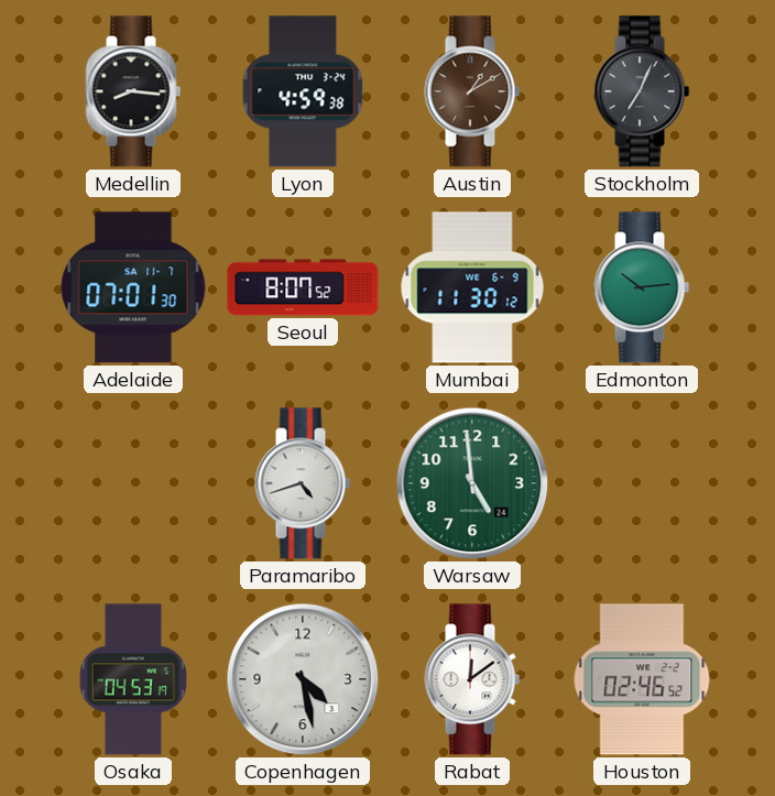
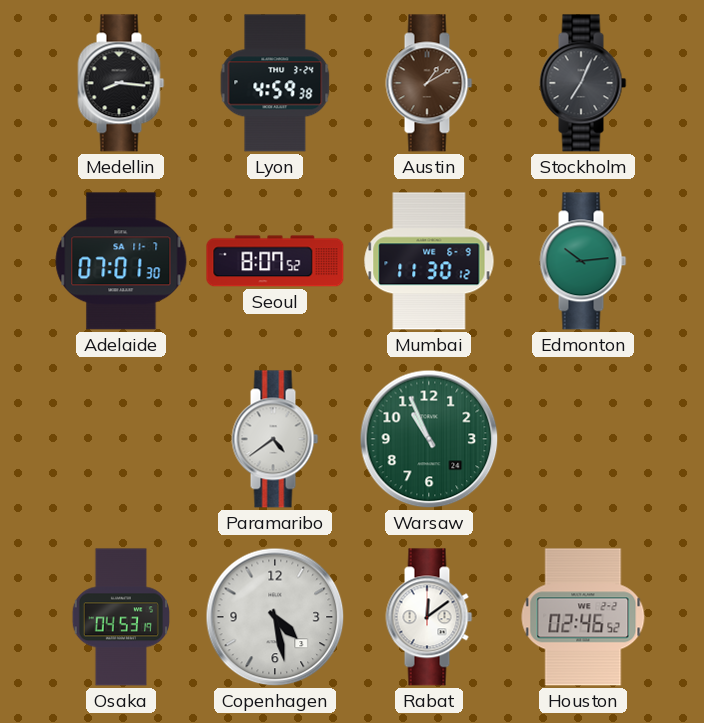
Paramaribo: 4:42 -> 4:39 (275, 439)
Warsaw: 4:59 -> 10:56 (429, 439)
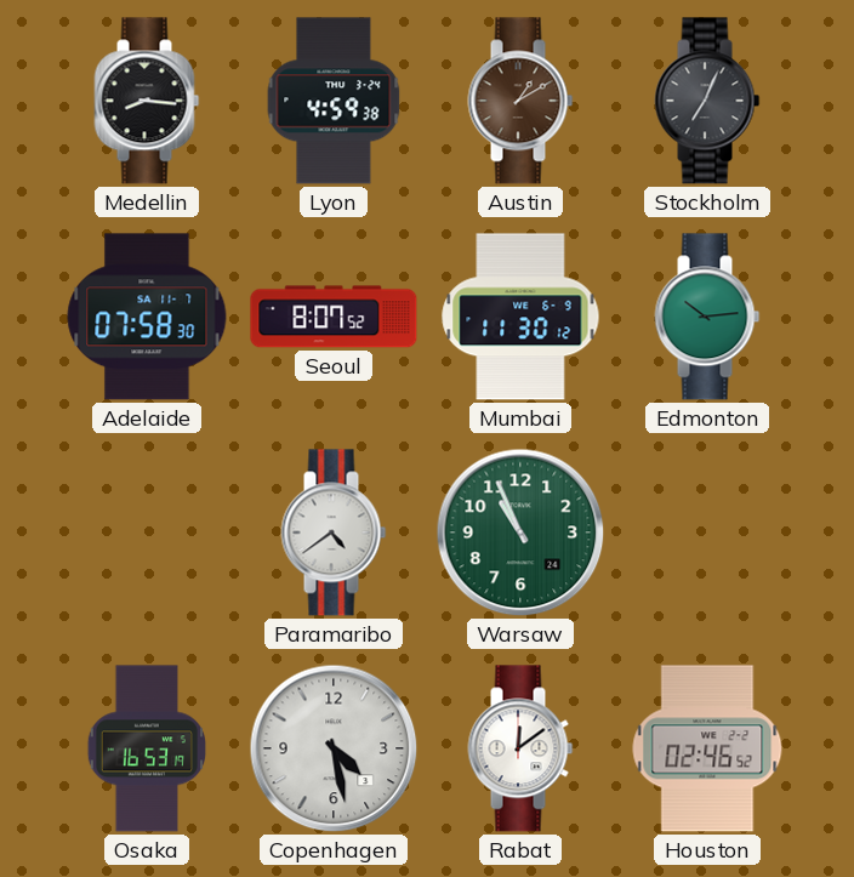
Adelaide: 07:01 -> 07:58 (147, 317)
Osaka: 04:53 -> 16:53 (146, 748)
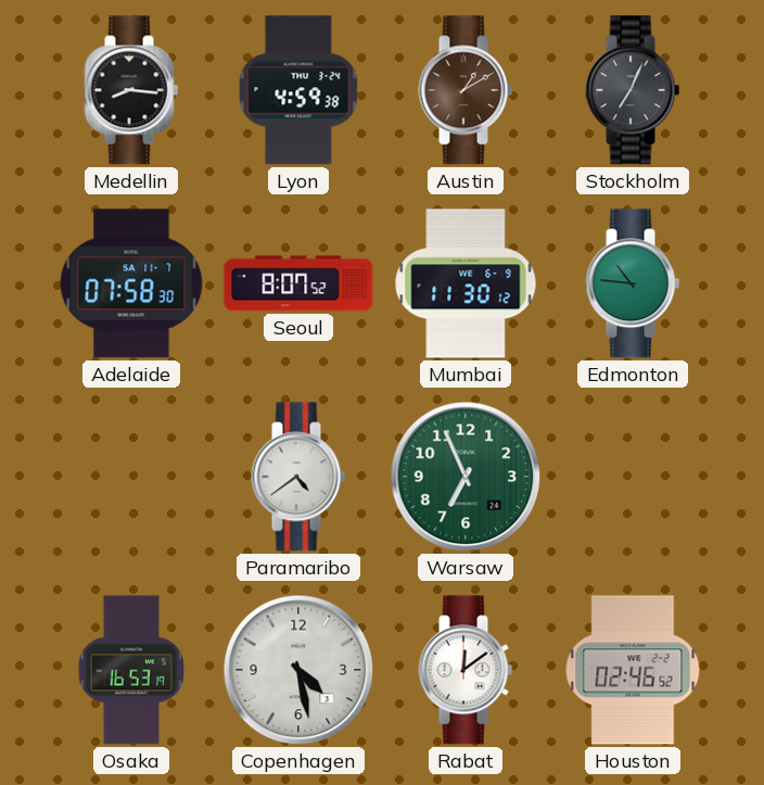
Edmonton: 10:14 -> 10:46 (633, 283)
Warsaw: 10:56 -> 6:56 (466, 477)
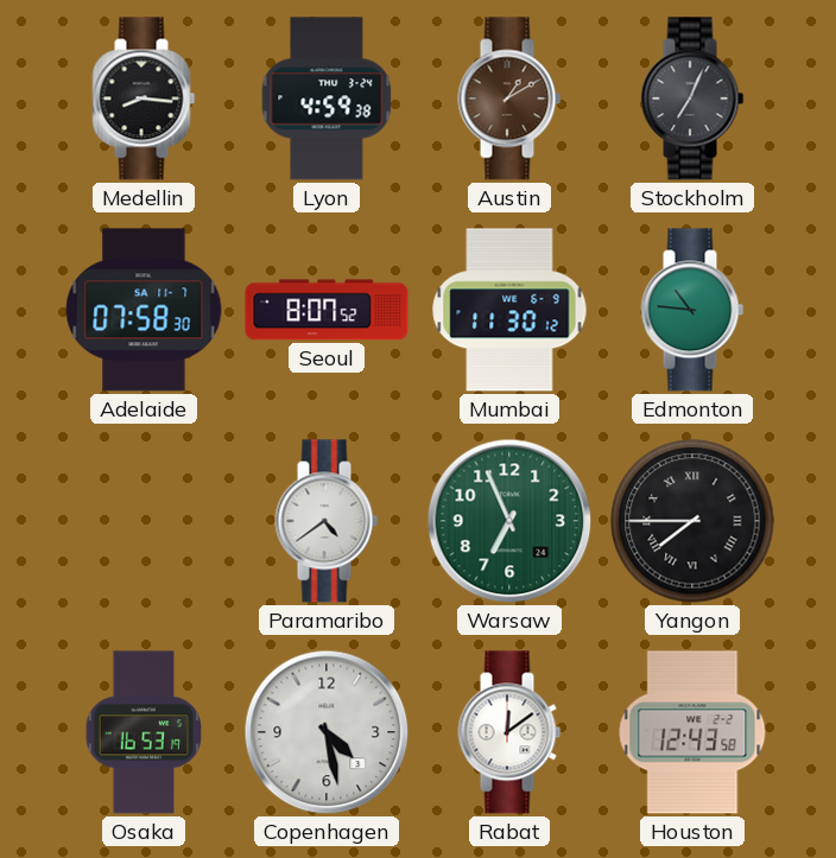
Yangon: none -> 7:45 (692, 521)
Houston: 02:46 -> 12:43 (692, 732)
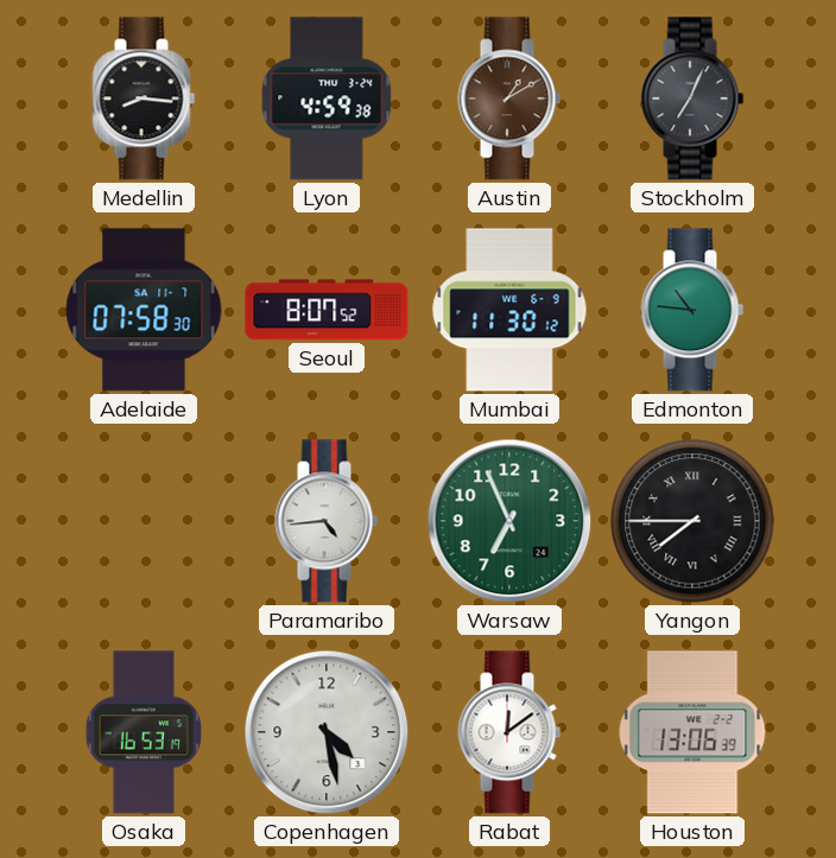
Paramaribo: 4:39 -> 4:44 (327, 521)
Houston: 12:43 -> 13:06 (692, 732)
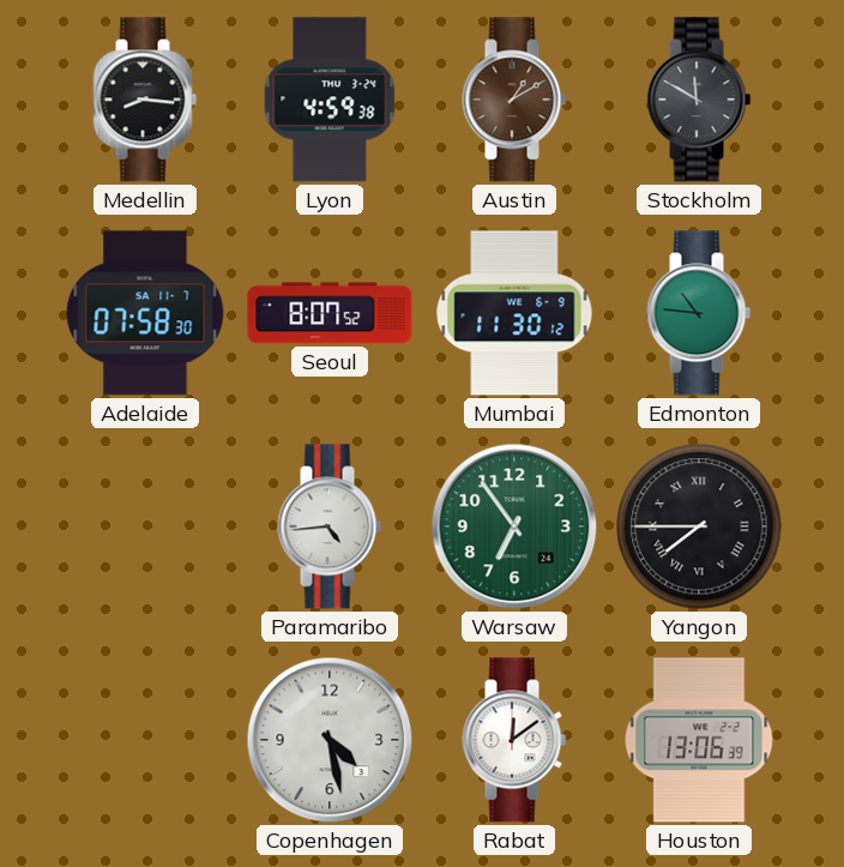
Stockholm: 7:04 -> 11:50 (699, 100)
Warsaw: 6:56 -> 6:54 (514, 526)
Osaka: 16:53 -> none (142, 732)
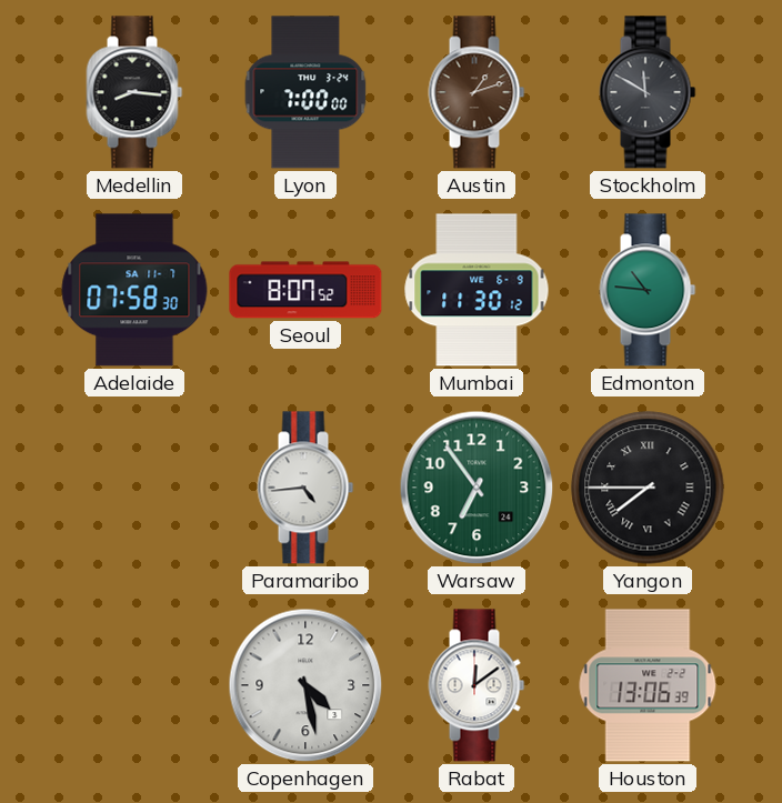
Lyon: 4:59 -> 7:00 (305, 92)
Austin: 1:10 -> 1:12 (477, 92)
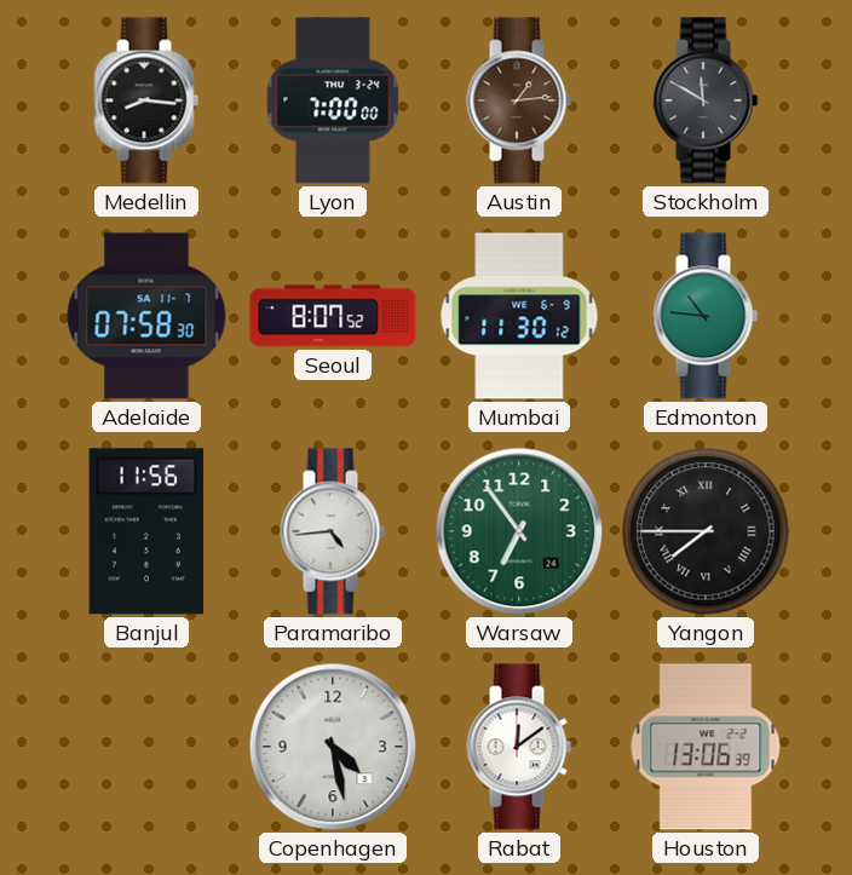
Austin: 1:12 -> 1:14 (519, 100)
Banjul: none -> 11:56 (146, 531)
